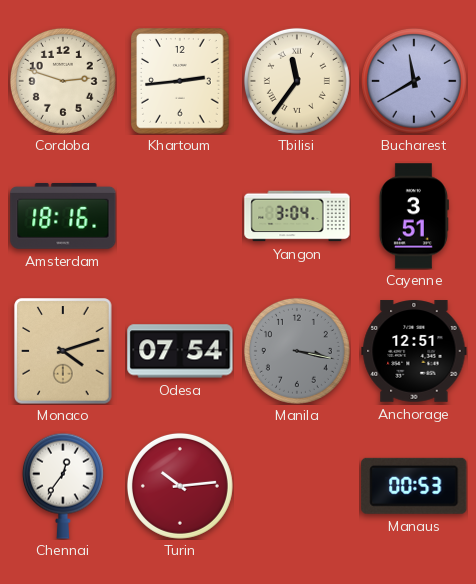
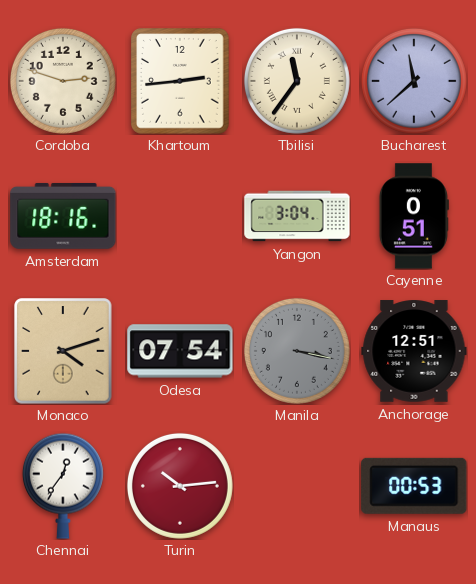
Bucharest: 11:40 -> 11:38 (414, 81)
Cayenne: 3:51 -> 0:51 (414, 216)
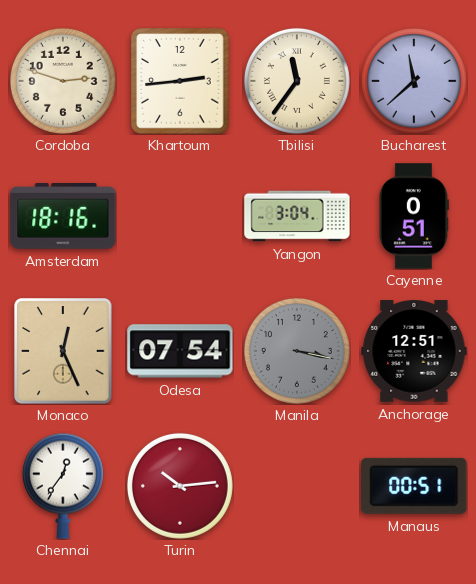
Monaco: 4:12 -> 12:26 (63, 351)
Manaus: 00:53 -> 00:51 (414, 486)
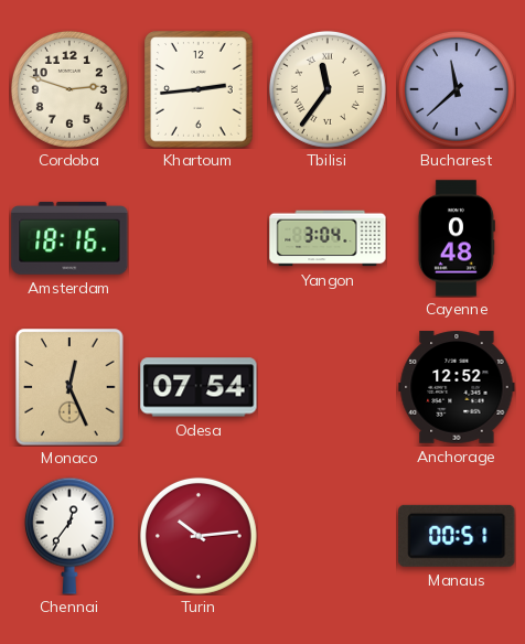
Cayenne: 0:51 -> 0:48 (457, 238)
Manila: 3:17 -> none (297, 351)
Anchorage: 12:51 -> 12:52 (457, 387)
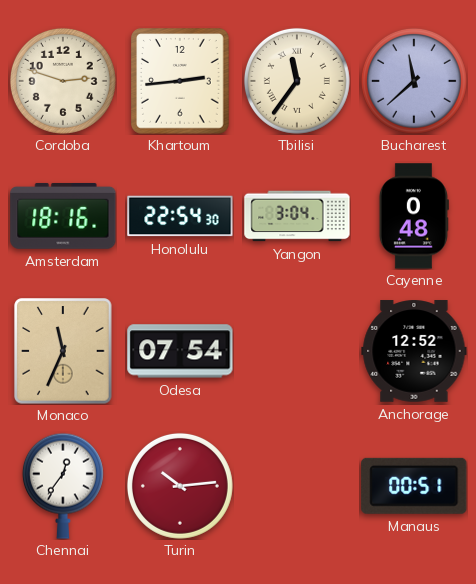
Honolulu: none -> 22:54 (180, 216)
Monaco: 12:26 -> 11:34 (63, 351)
